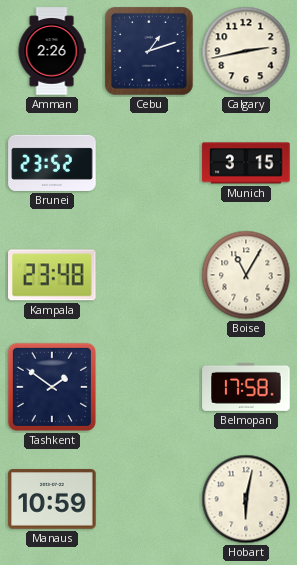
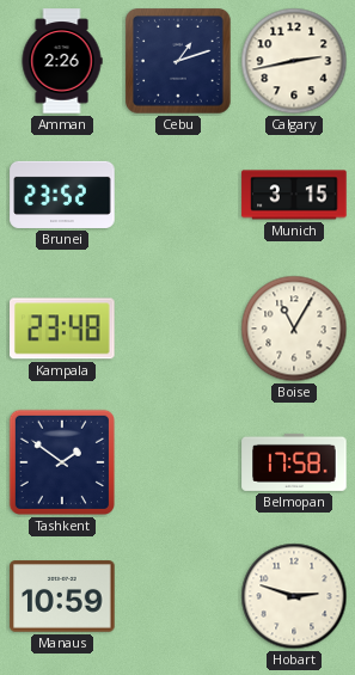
Hobart: 6:02 -> 2:48 (294, 596)
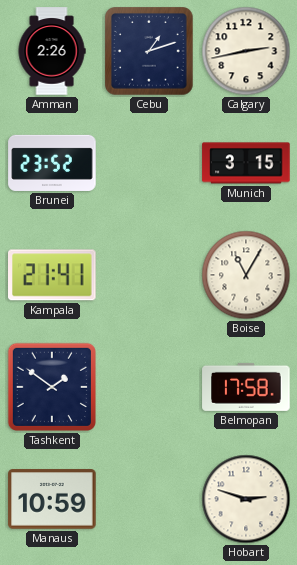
Kampala: 23:48 -> 21:41 (53, 275)
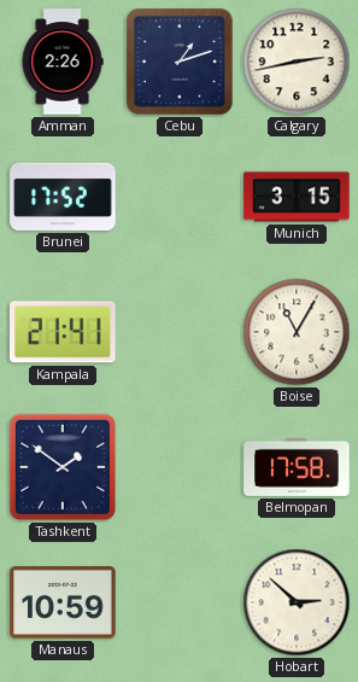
Brunei: 23:52 -> 17:52 (63, 197)
Hobart: 2:48 -> 2:52 (297, 602)
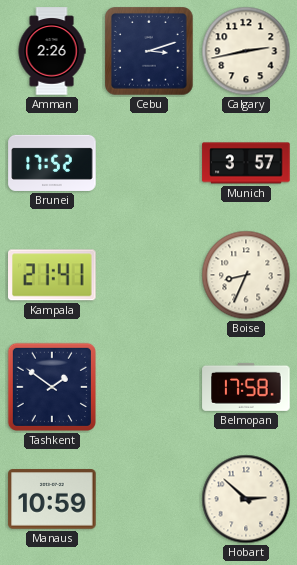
Cebu: 1:12 -> 3:12 (149, 51)
Munich: 3:15 -> 3:57 (246, 163)
Boise: 11:05 -> 8:34 (246, 275)
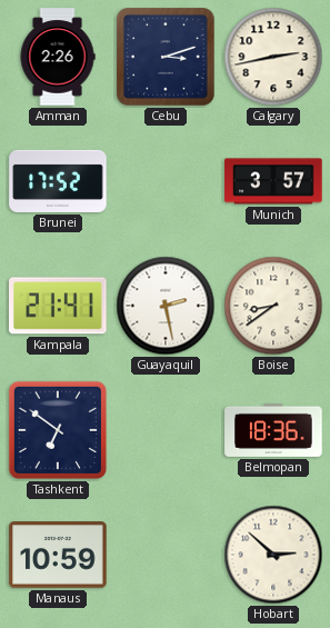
Guayaquil: none -> 2:28 (166, 306)
Boise: 8:34 -> 8:39 (273, 306)
Tashkent: 1:51 -> 6:51 (58, 430)
Belmopan: 17:58 -> 18:36 (273, 430)
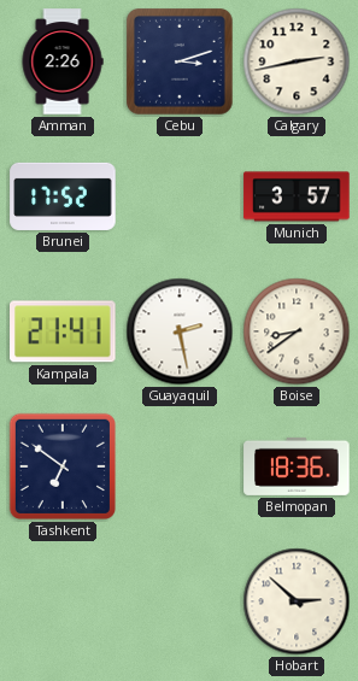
Manaus: 10:59 -> none (58, 555)
